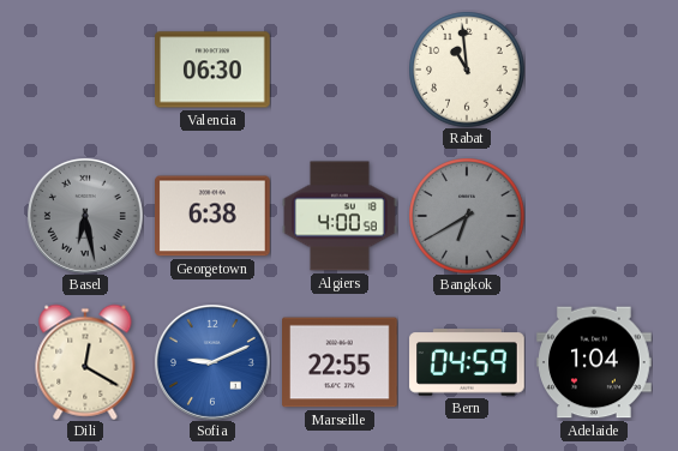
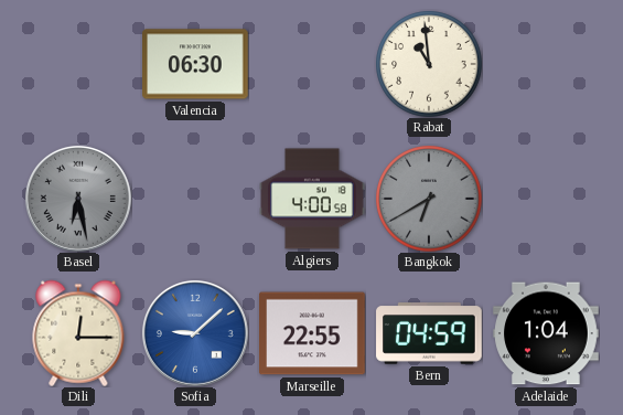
Georgetown: 6:38 -> none (214, 216)
Dili: 12:20 -> 12:15 (78, 333)
Sofia: 9:11 -> 9:08 (195, 333)
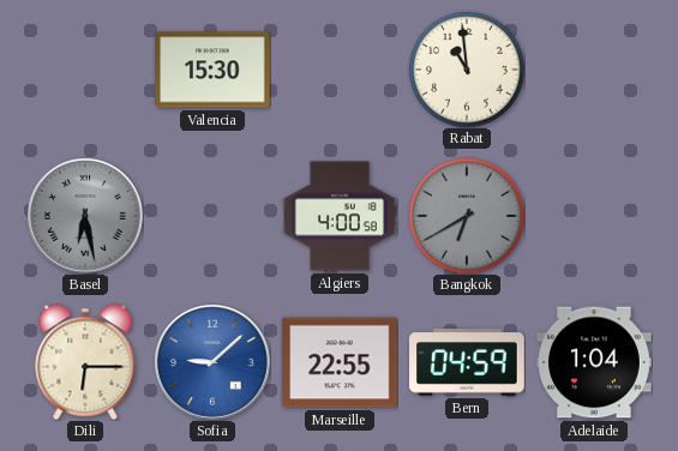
Valencia: 06:30 -> 15:30 (212, 70)
Dili: 12:15 -> 6:15 (85, 362)
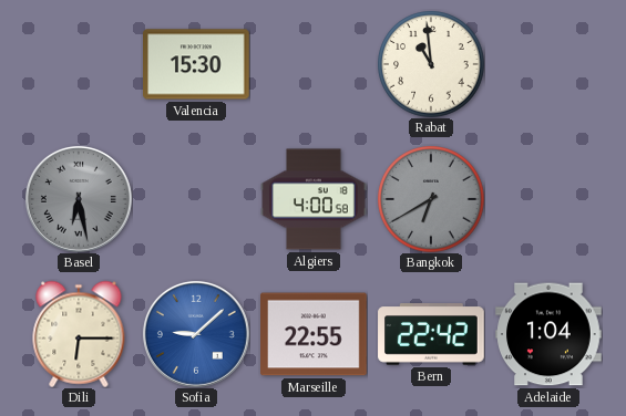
Bern: 04:59 -> 22:42 (431, 334)
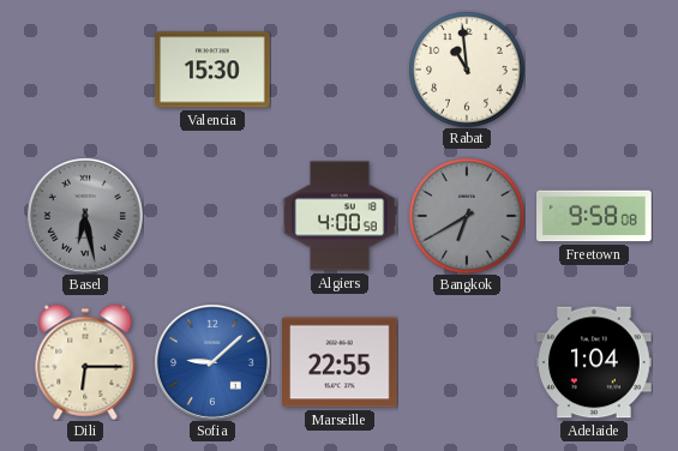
Freetown: none -> 9:58 (594, 216)
Bern: 22:42 -> none (431, 334)
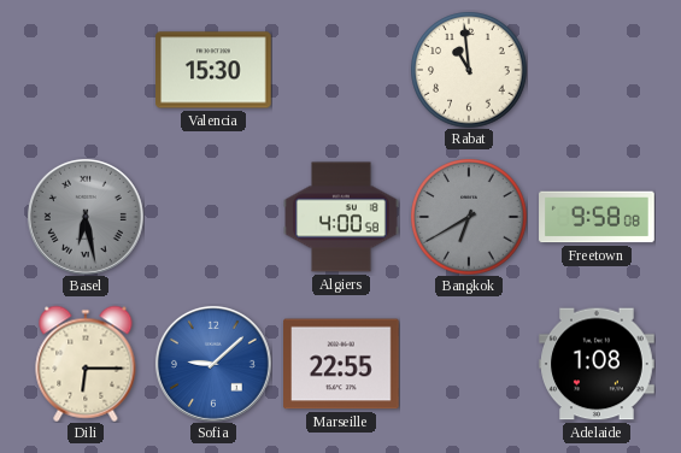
Adelaide: 1:04 -> 1:08 (597, 364)
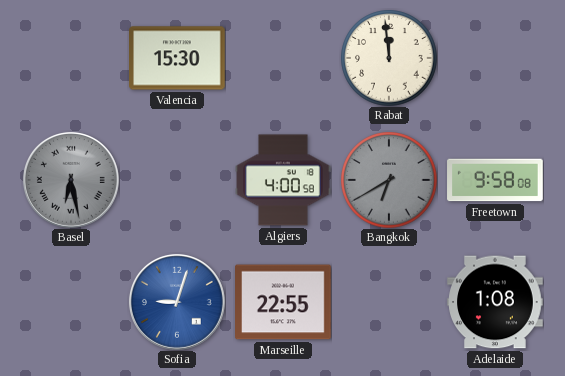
Rabat: 10:59 -> 11:59 (389, 58)
Dili: 6:15 -> none (86, 364)
Sofia: 9:08 -> 9:03 (177, 302)
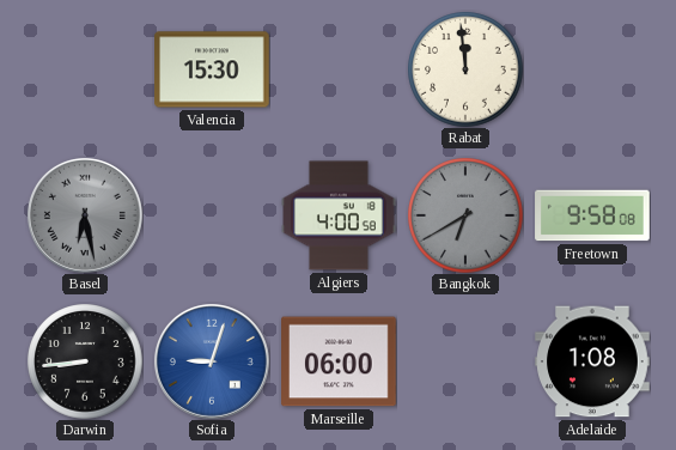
Darwin: none -> 8:44 (85, 361)
Marseille: 22:55 -> 06:00 (340, 361)
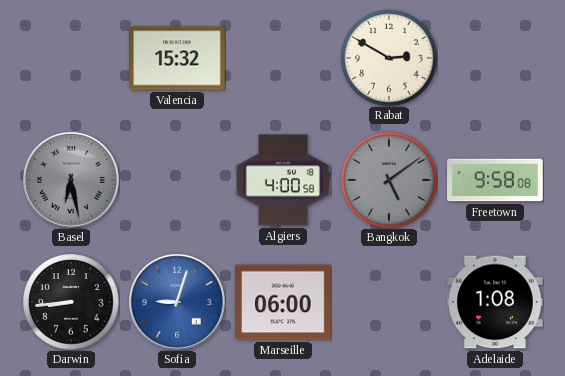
Valencia: 15:30 -> 15:32 (177, 58)
Rabat: 11:59 -> 2:50 (389, 58)
Bangkok: 6:40 -> 5:09 (389, 180)
